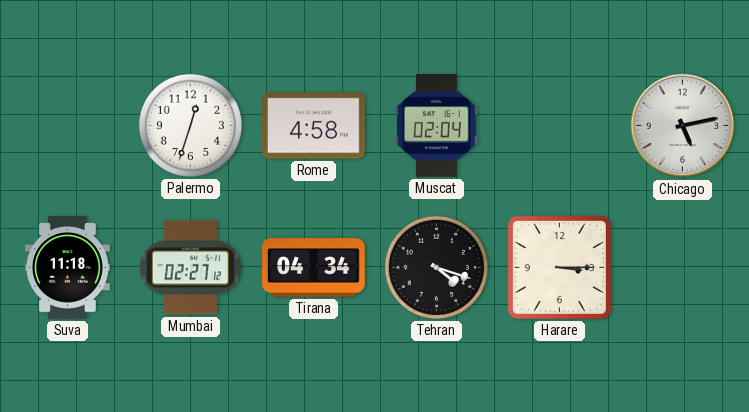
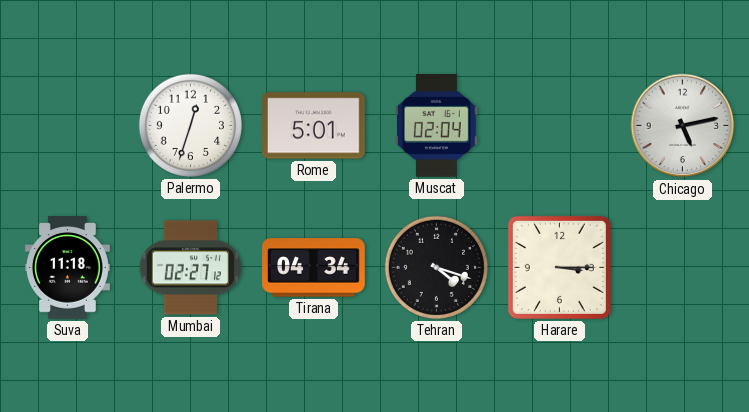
Rome: 4:58 -> 5:01 (314, 126)
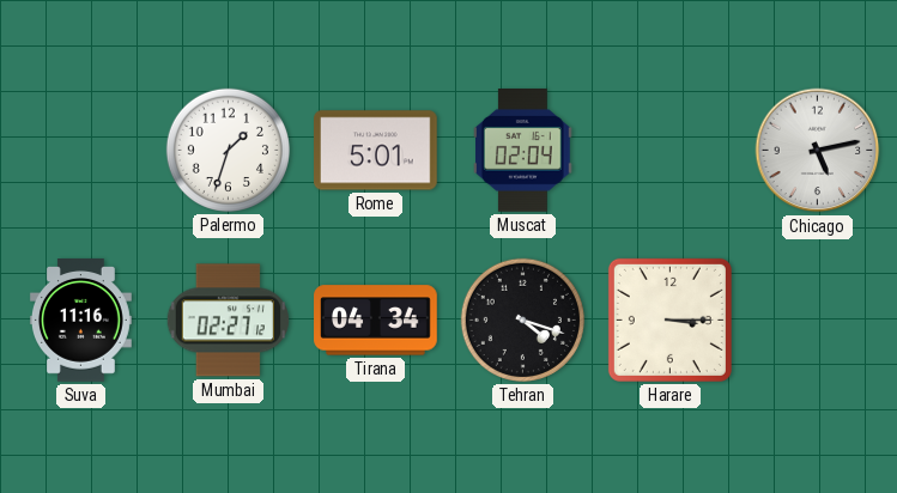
Palermo: 12:33 -> 1:33 (228, 150)
Suva: 11:18 -> 11:16 (80, 321)
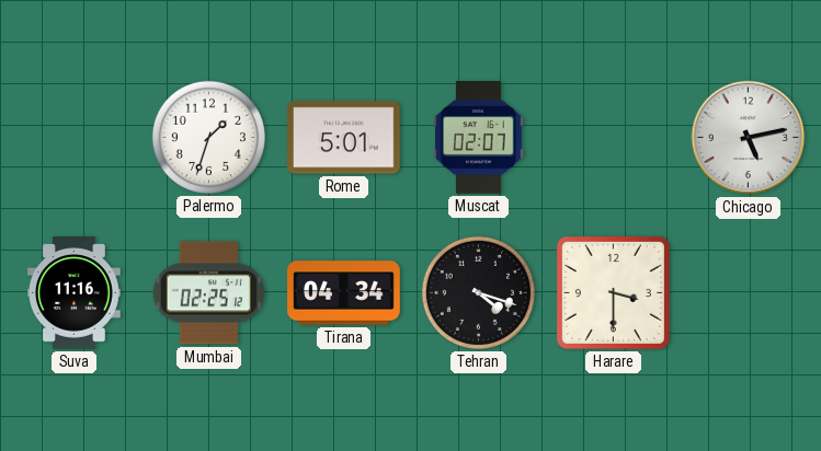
Muscat: 02:04 -> 02:07 (479, 138)
Mumbai: 02:27 -> 02:25 (208, 293)
Harare: 3:15 -> 3:30 (613, 292)
